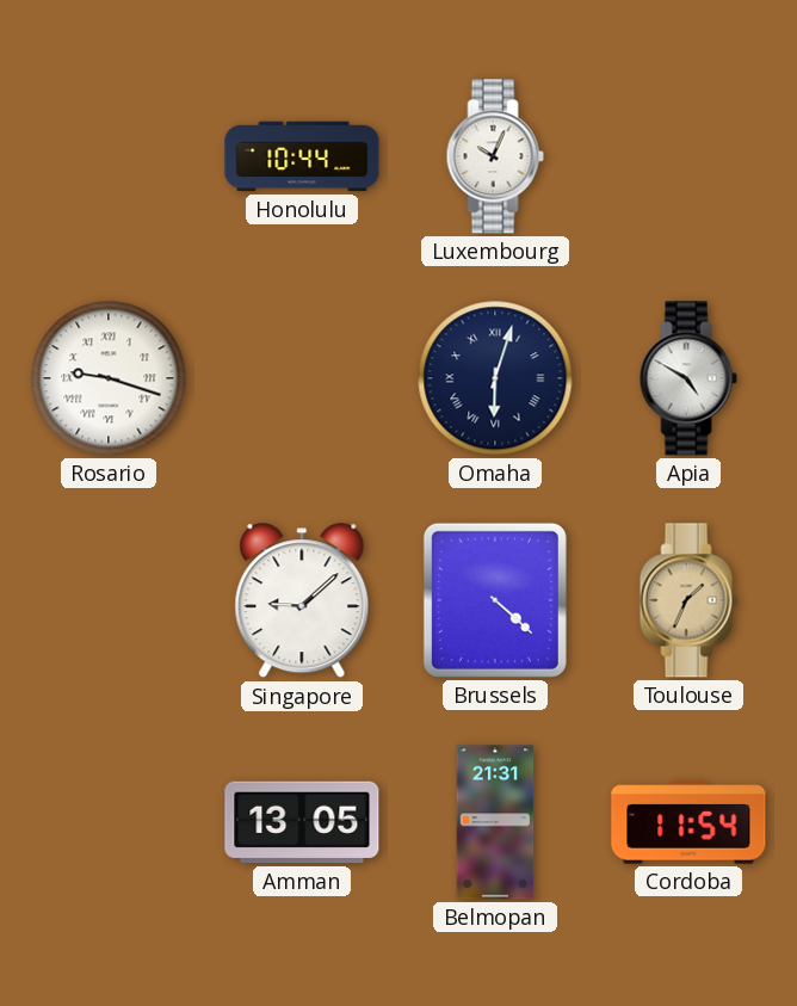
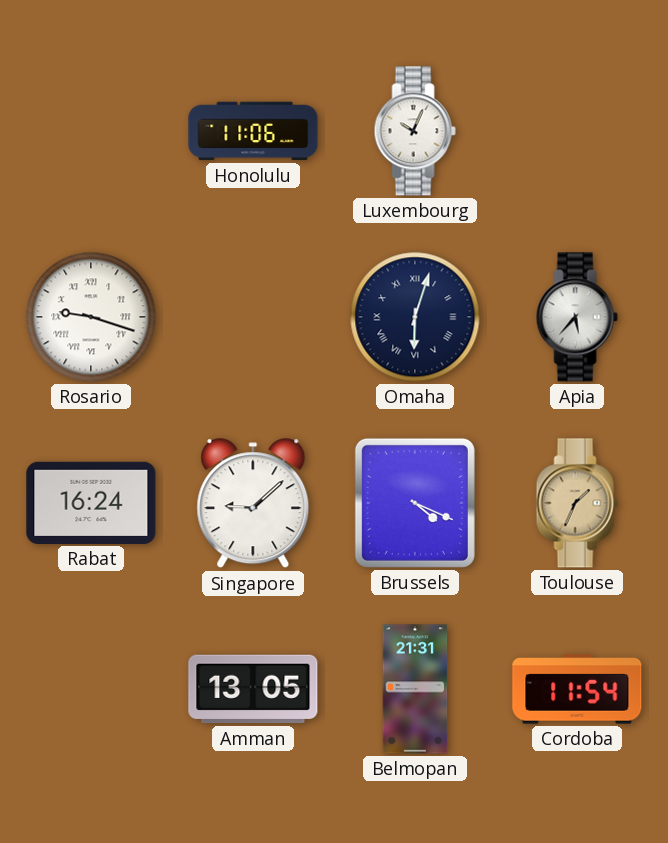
Honolulu: 10:44 -> 11:06 (253, 131)
Apia: 4:50 -> 5:37 (577, 317)
Rabat: none -> 16:24 (91, 503)
Brussels: 4:22 -> 4:19 (415, 503)
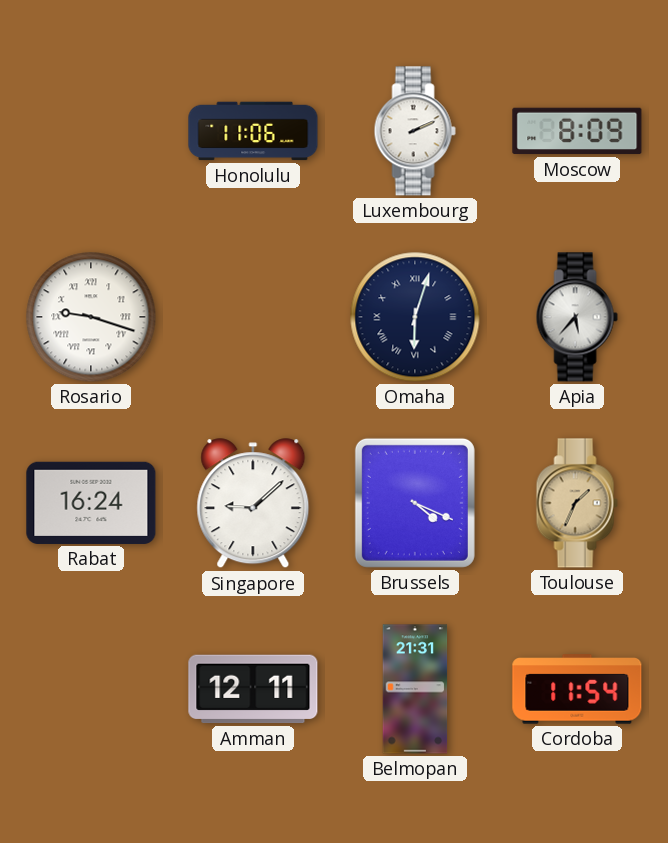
Luxembourg: 10:04 -> 2:11 (415, 131)
Moscow: none -> 8:09 (577, 131)
Amman: 13:05 -> 12:11 (253, 689)
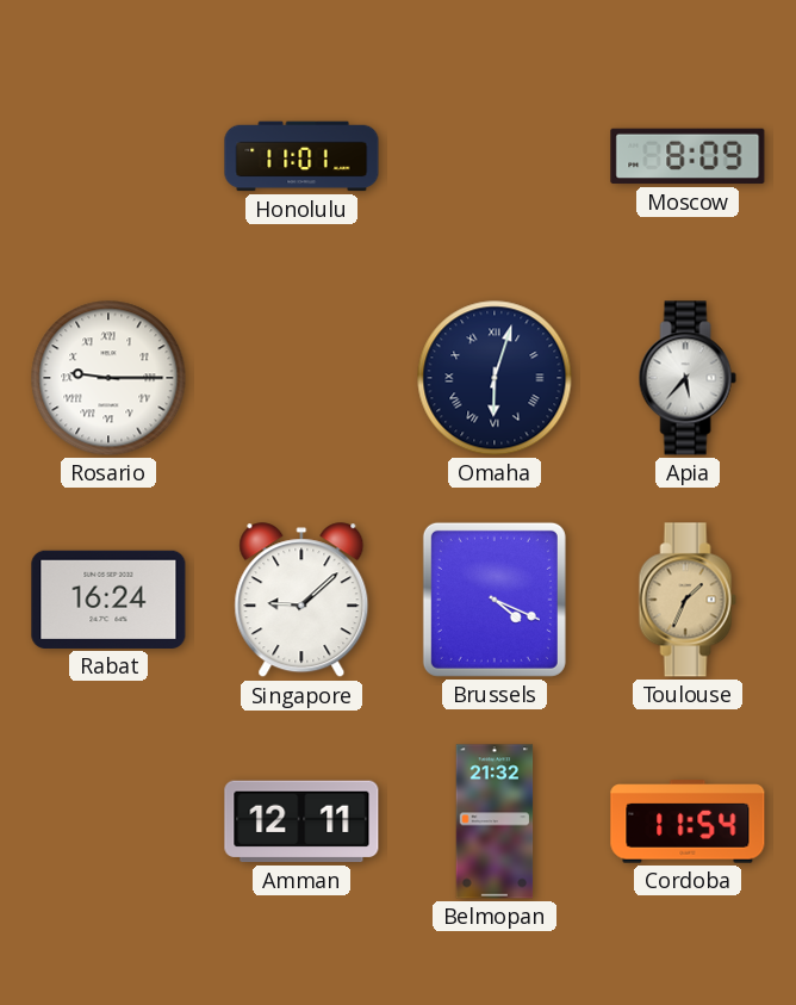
Honolulu: 11:06 -> 11:01 (301, 156)
Luxembourg: 2:11 -> none (415, 131)
Rosario: 9:18 -> 9:15 (108, 378)
Belmopan: 21:31 -> 21:32 (495, 821)
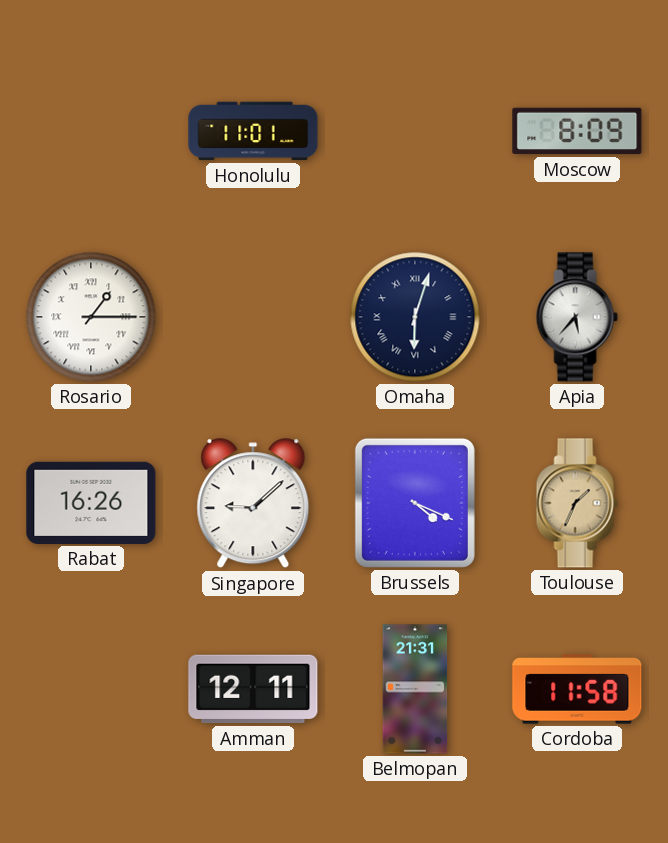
Rosario: 9:15 -> 1:15 (91, 317)
Rabat: 16:24 -> 16:26 (91, 503)
Belmopan: 21:32 -> 21:31 (415, 689)
Cordoba: 11:54 -> 11:58 (577, 689)
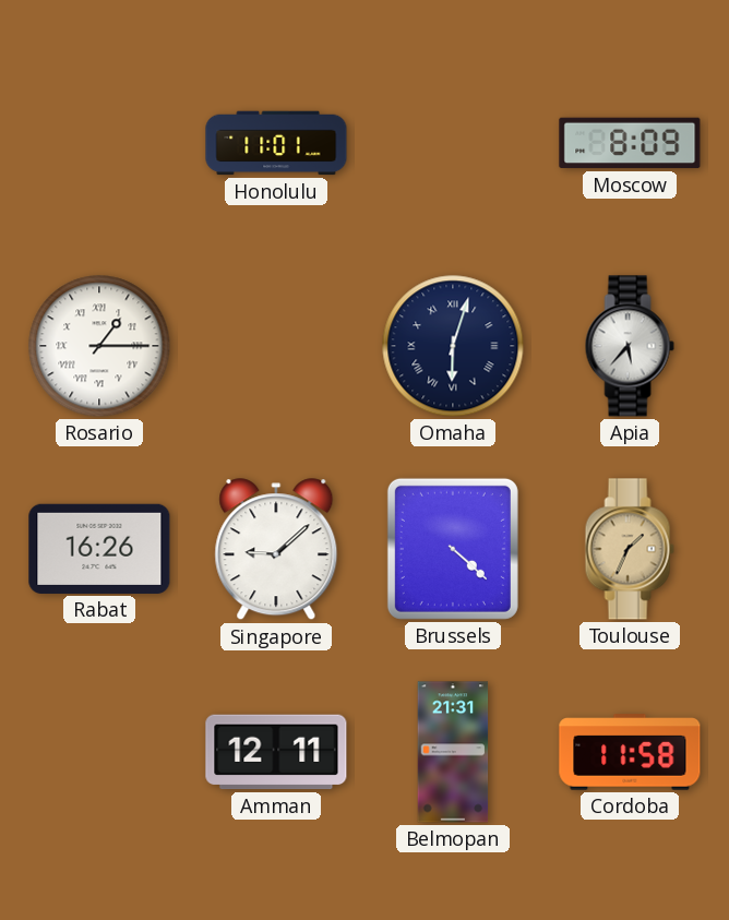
Brussels: 4:19 -> 4:22 (453, 549)
